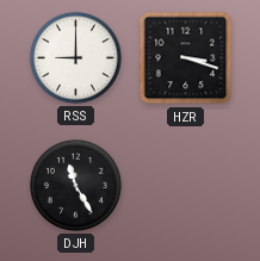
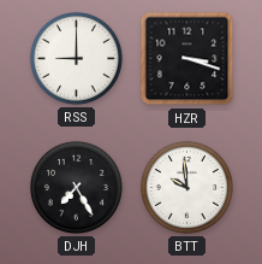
DJH: 11:25 -> 7:25 (76, 187)
BTT: none -> 9:59 (186, 187)
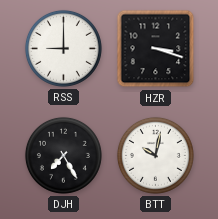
BTT: 9:59 -> 10:02 (155, 155)
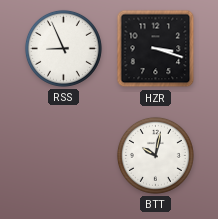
RSS: 9:00 -> 8:56 (63, 48)
DJH: 7:25 -> none (63, 155)
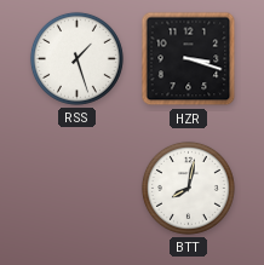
RSS: 8:56 -> 1:27 (76, 58)
BTT: 10:02 -> 8:02 (188, 188)
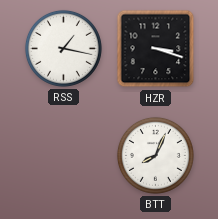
RSS: 1:27 -> 1:17 (63, 48)
BTT: 8:02 -> 8:04 (155, 155)
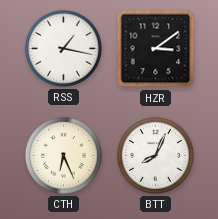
HZR: 3:18 -> 3:09 (156, 49)
CTH: none -> 6:26 (63, 155)
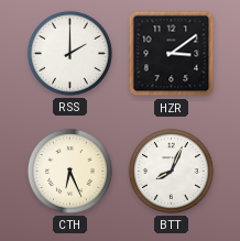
RSS: 1:17 -> 2:00 (69, 53)
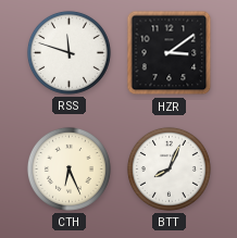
RSS: 2:00 -> 11:48 (68, 52)
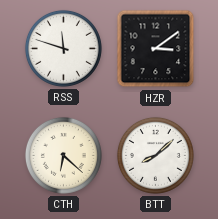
CTH: 6:26 -> 6:22 (63, 155)
BTT: 8:04 -> 8:08 (155, 155)
